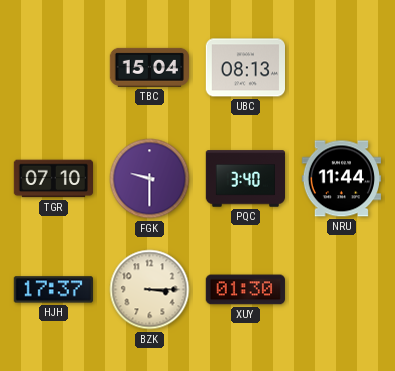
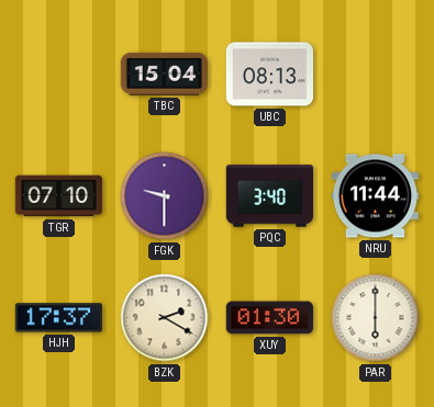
BZK: 3:15 -> 2:20 (165, 318)
PAR: none -> 6:00 (376, 318)
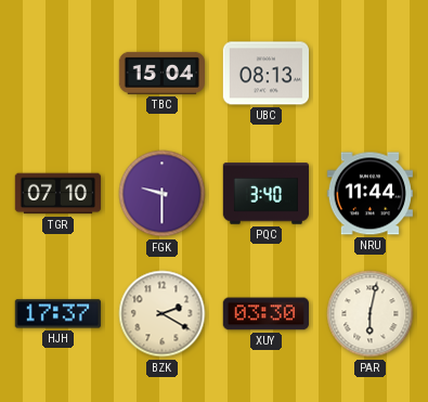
XUY: 01:30 -> 03:30 (265, 314)
PAR: 6:00 -> 6:02 (371, 314)
